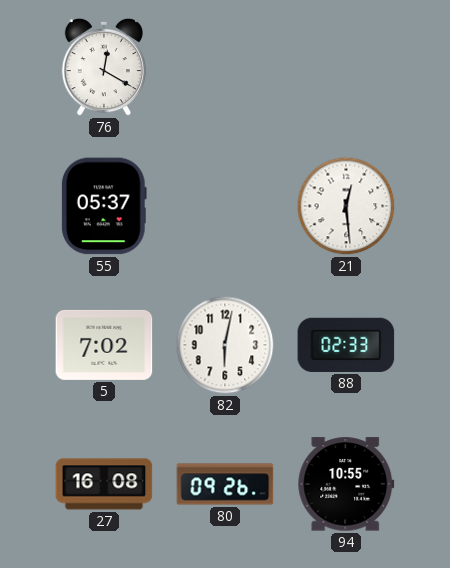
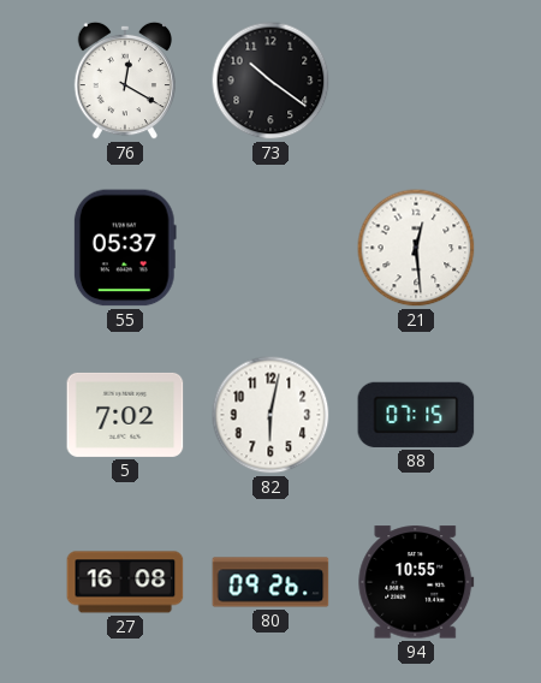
73: none -> 10:21 (270, 81)
88: 02:33 -> 07:15 (416, 415)
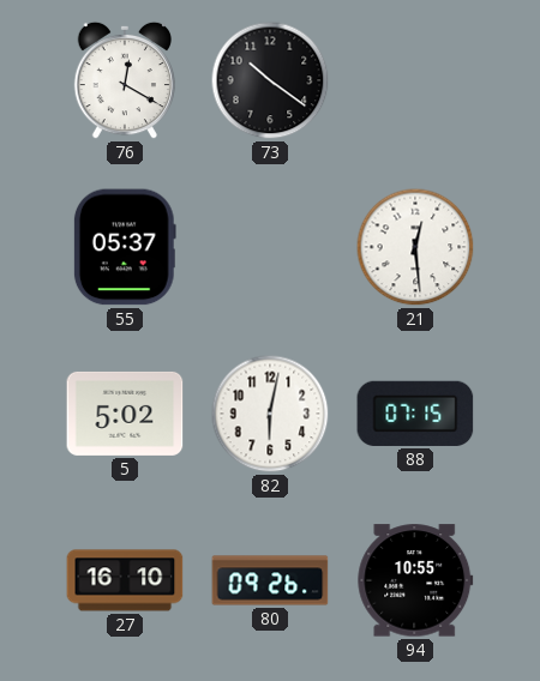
5: 7:02 -> 5:02 (125, 414)
27: 16:08 -> 16:10 (125, 580)
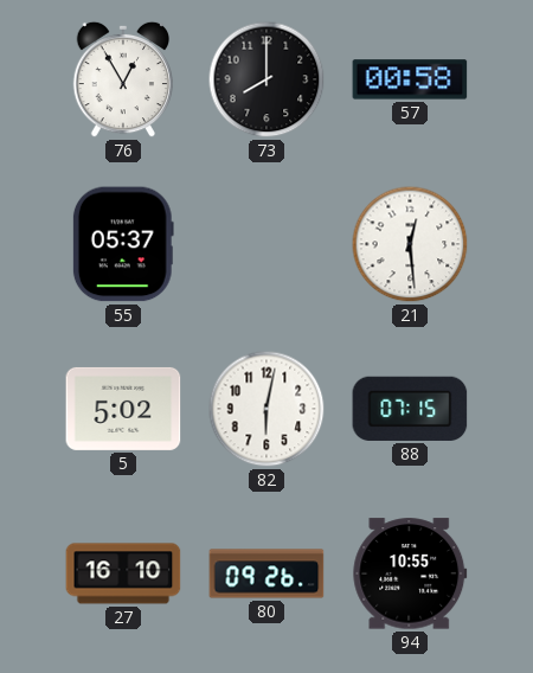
76: 12:20 -> 12:55 (122, 79)
73: 10:21 -> 8:00 (266, 79)
57: none -> 00:58 (410, 79)
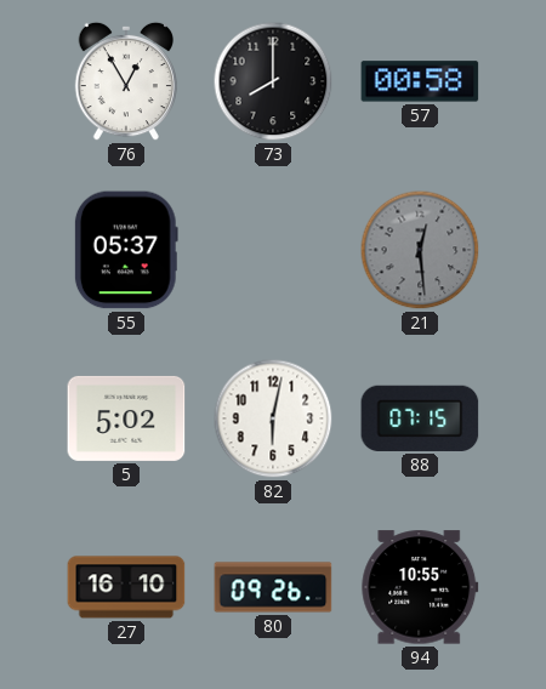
21 dial: white -> grey (420, 250)
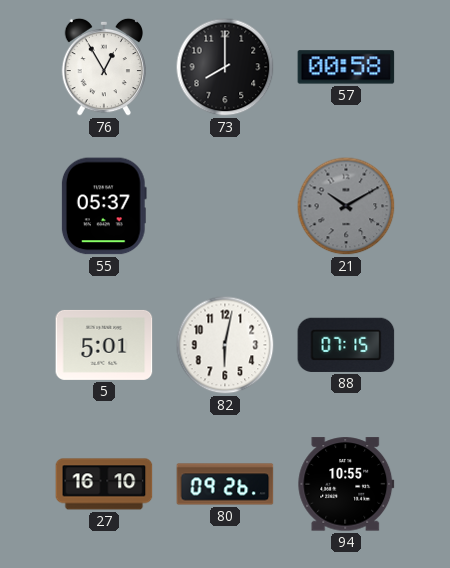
21: 12:29 -> 10:10 (346, 206)
5: 5:02 -> 5:01 (104, 345)
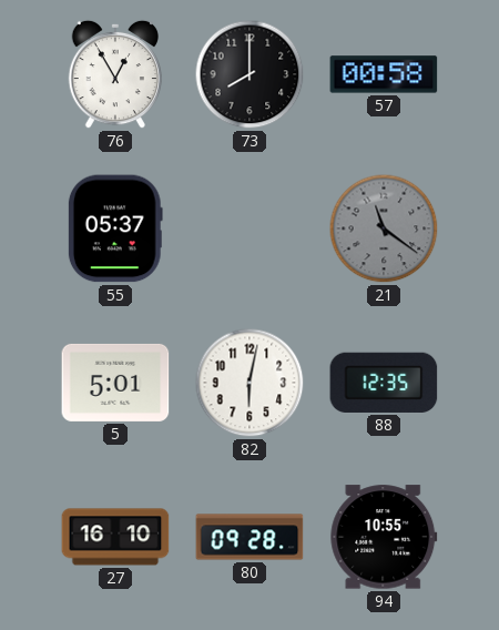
21: 10:10 -> 11:21 (384, 228)
88: 07:15 -> 12:35 (384, 383)
80: 09:26 -> 09:28 (249, 537)
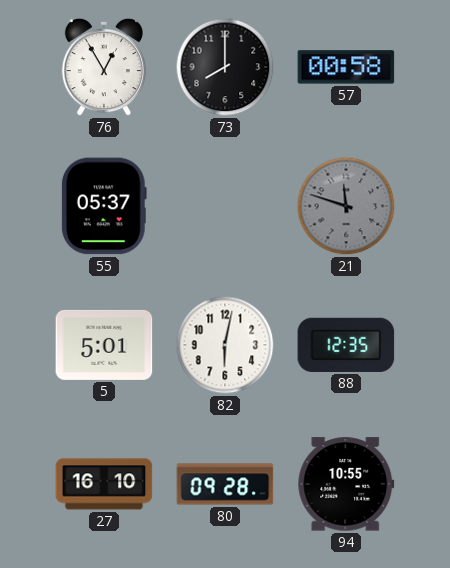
21: 11:21 -> 11:48 (346, 206)
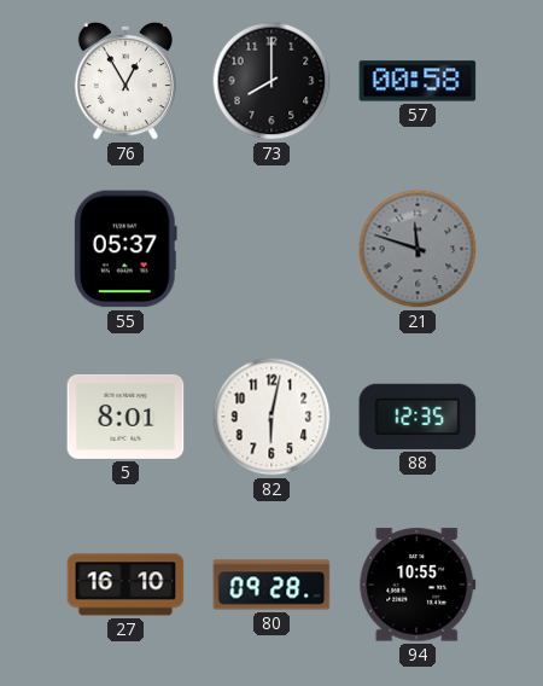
5: 5:01 -> 8:01 (125, 417)
